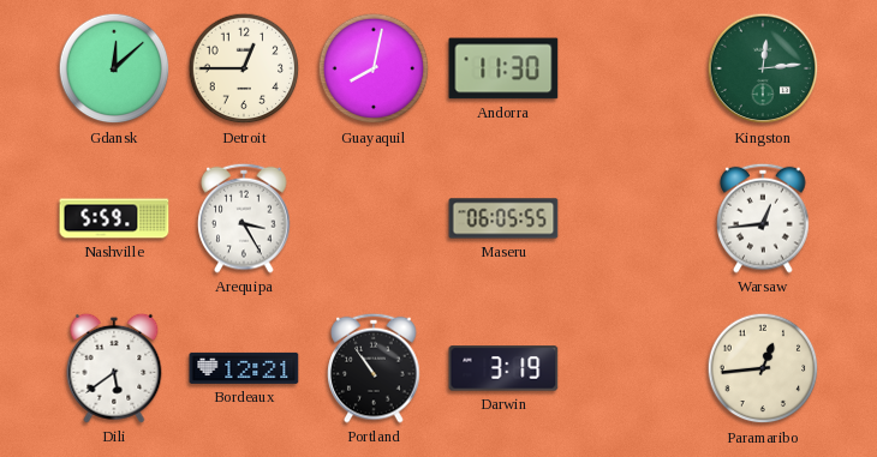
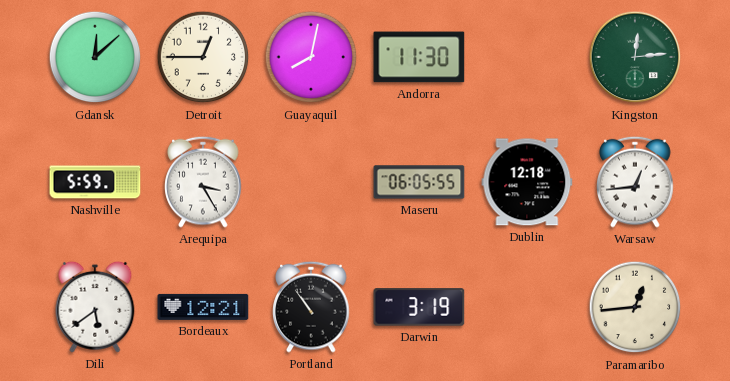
Dublin: none -> 12:18 (527, 182)
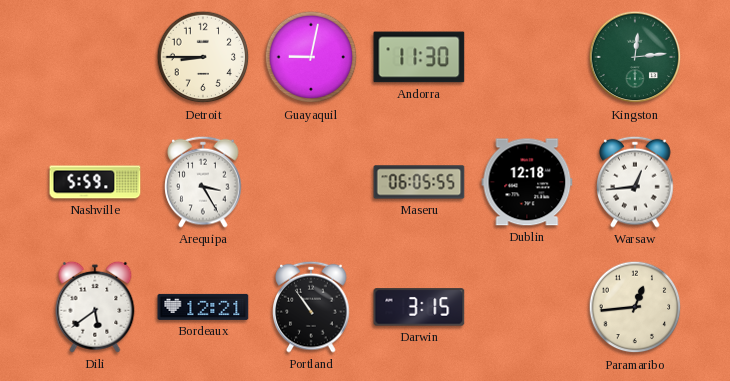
Gdansk: 12:08 -> none (95, 57)
Detroit: 12:45 -> 8:45 (203, 57)
Guayaquil: 8:02 -> 9:02 (311, 57)
Darwin: 3:19 -> 3:15 (419, 307)
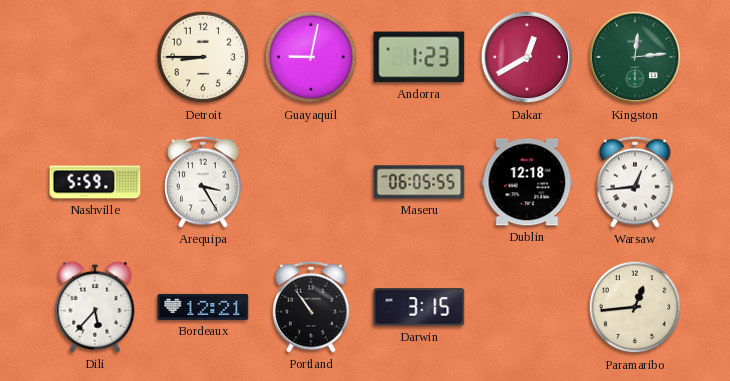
Andorra: 11:30 -> 1:23 (419, 57)
Dakar: none -> 12:40 (527, 57)
Dili: 5:39 -> 5:37 (95, 307)
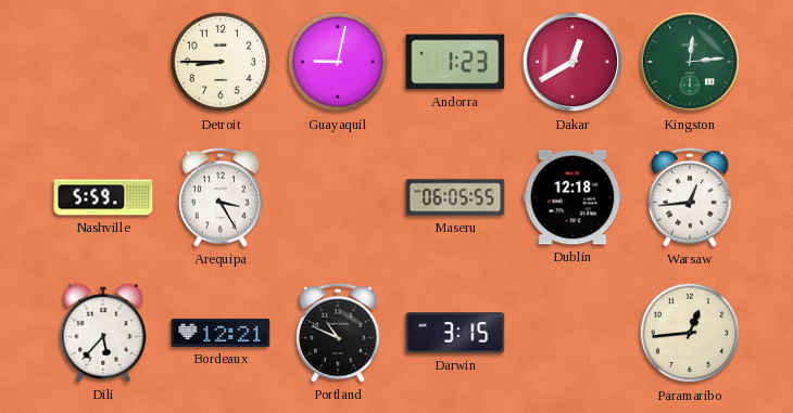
Portland: 10:54 -> 10:49 (338, 333)
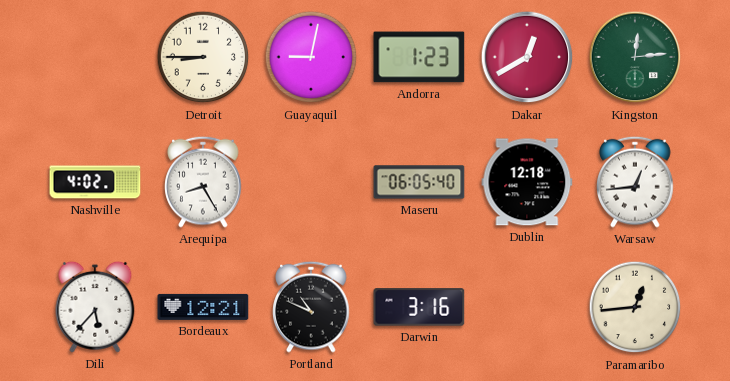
Nashville: 5:59 -> 4:02 (95, 182)
Arequipa: 3:25 -> 8:25 (203, 182)
Maseru: 06:05:55 -> 06:05:40 (419, 182)
Darwin: 3:15 -> 3:16 (419, 307)
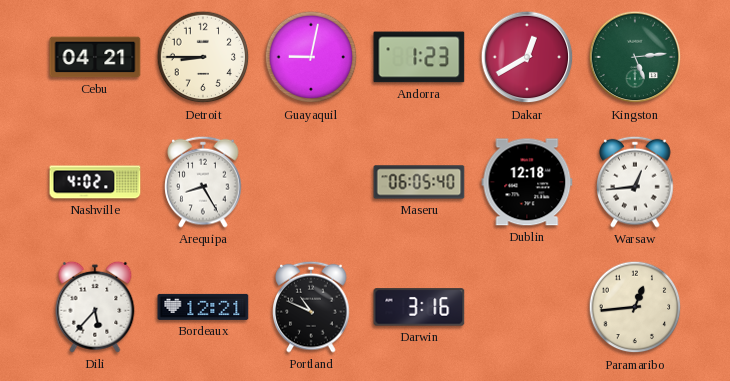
Cebu: none -> 04:21 (95, 57)
Kingston: 12:14 -> 5:14 (635, 57)
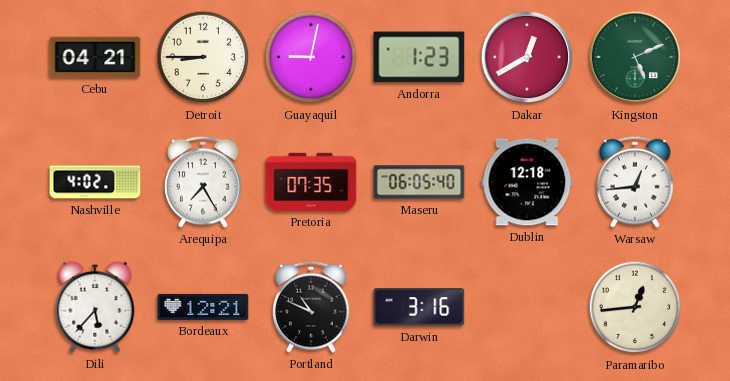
Kingston: 5:14 -> 5:11 (635, 57)
Arequipa: 8:25 -> 7:25 (203, 182)
Pretoria: none -> 07:35 (311, 182)
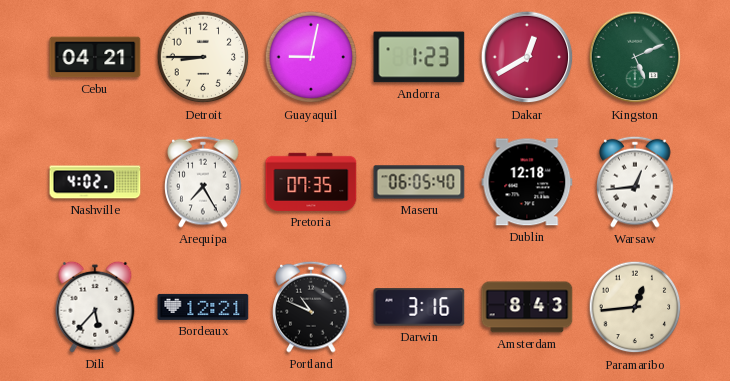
Amsterdam: none -> 8:43 (527, 307)
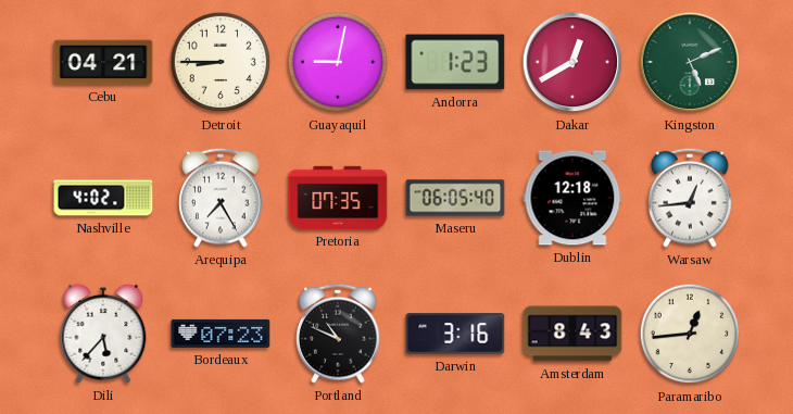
Bordeaux: 12:21 -> 07:23 (221, 334)
